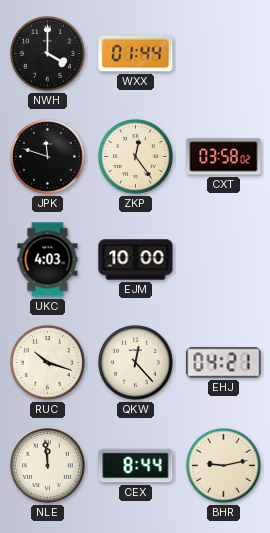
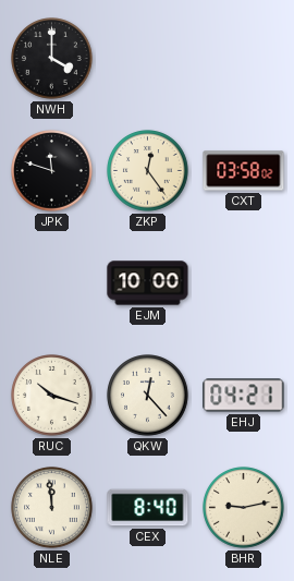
WXX: 01:44 -> none (136, 54)
UKC: 4:03 -> none (48, 260)
CEX: 8:44 -> 8:40 (148, 508)
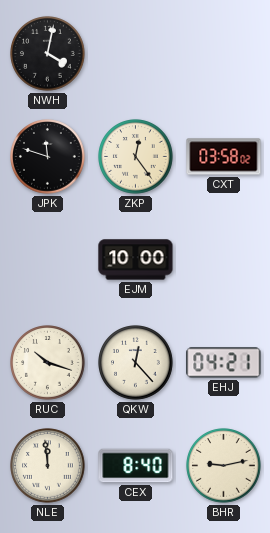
NWH: 4:00 -> 4:02 (48, 54)
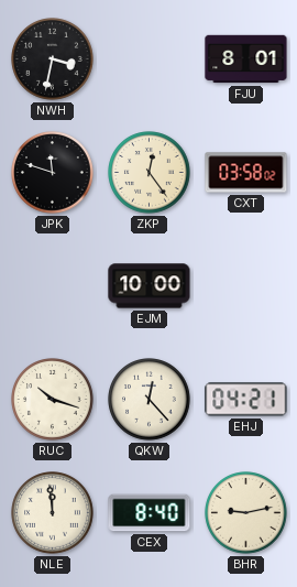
NWH: 4:02 -> 3:32 (53, 59)
FJU: none -> 8:01 (246, 59)
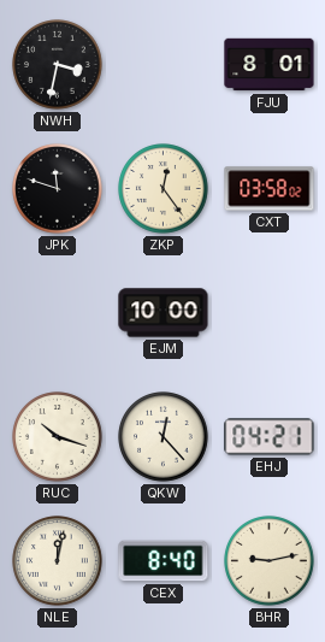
NLE: 11:59 -> 12:02 (58, 561)
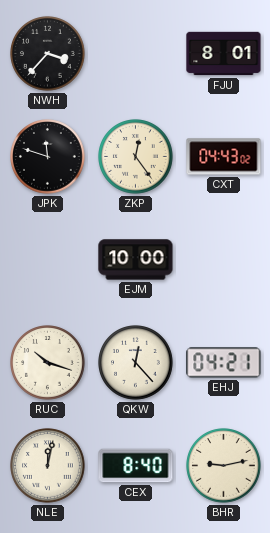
NWH: 3:32 -> 3:37 (48, 54)
CXT: 03:58 -> 04:43 (224, 157)
